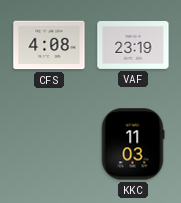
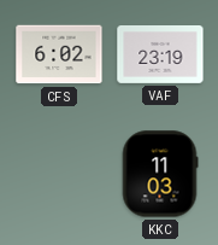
CFS: 4:08 -> 6:02 (59, 54)
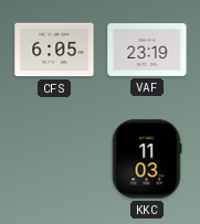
CFS: 6:02 -> 6:05 (54, 50)
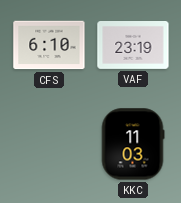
CFS: 6:05 -> 6:10 (49, 45)
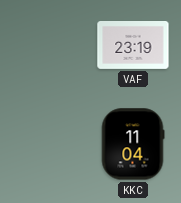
CFS: 6:10 -> none (49, 45)
KKC: 11:03 -> 11:04 (133, 144)
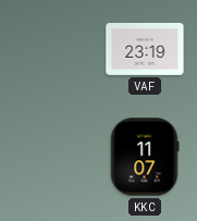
KKC: 11:04 -> 11:07 (145, 157)
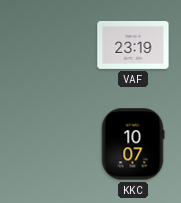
KKC: 11:07 -> 10:07 (133, 144)
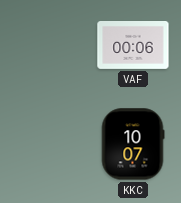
VAF: 23:19 -> 00:06 (133, 46)
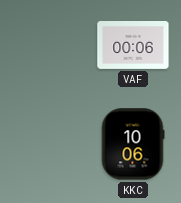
KKC: 10:07 -> 10:06 (133, 144)
